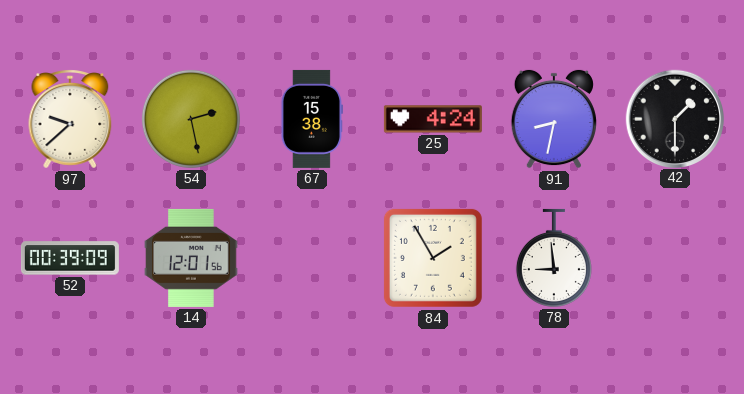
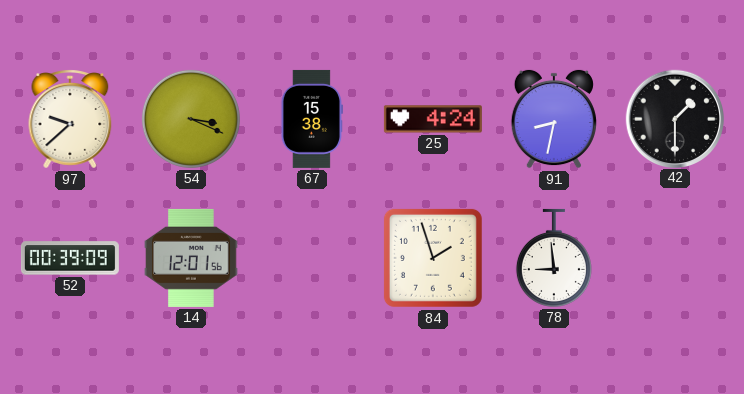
54: 2:28 -> 3:19 (191, 119)
84: 1:55 -> 1:57 (433, 258)
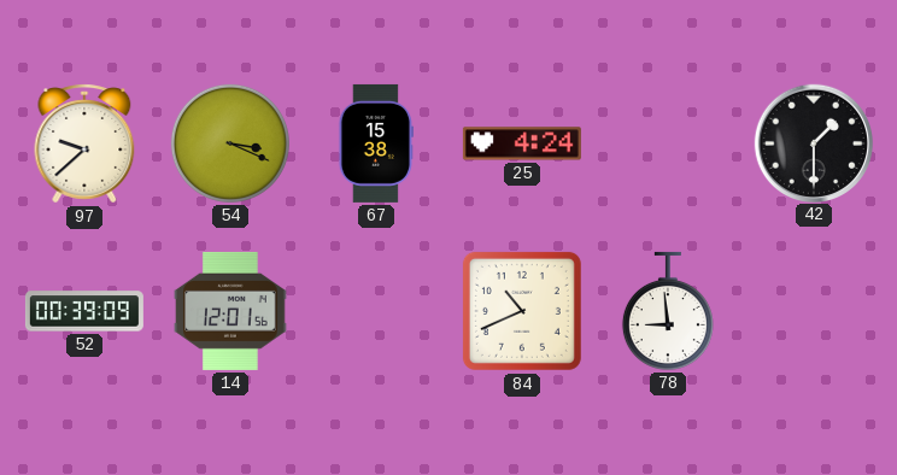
91: 8:32 -> none (554, 119)
84: 1:57 -> 10:41 (522, 311)
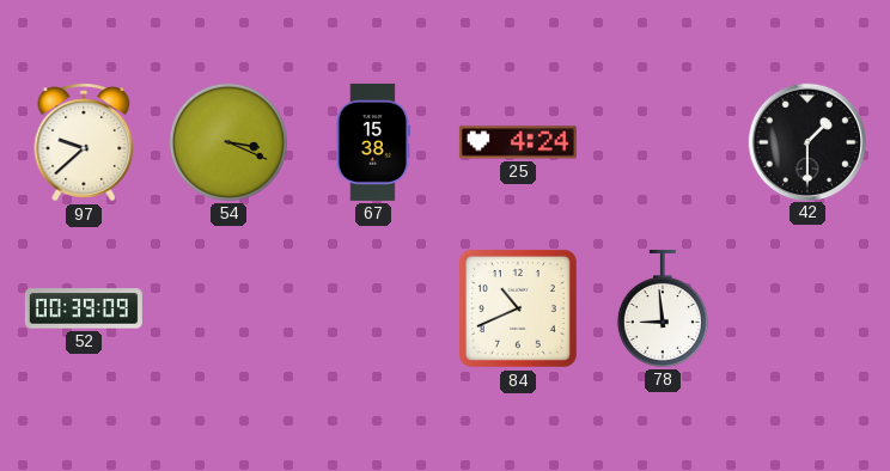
14: 12:01 -> none (230, 311)
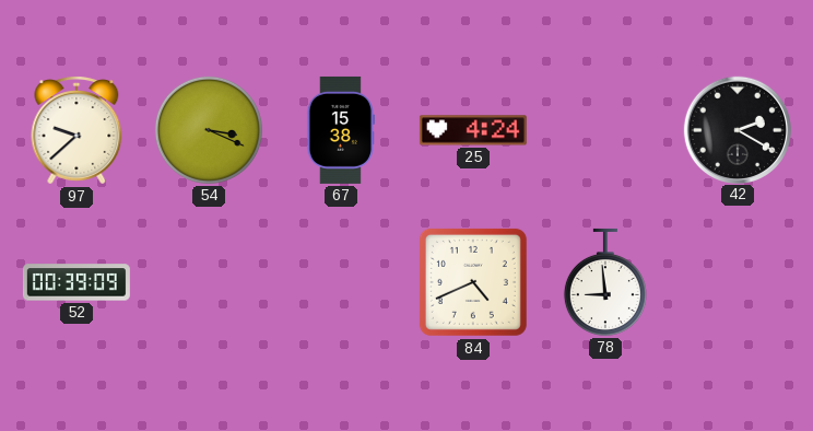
42: 1:30 -> 2:20 (737, 129)
84: 10:41 -> 4:41 (473, 282)
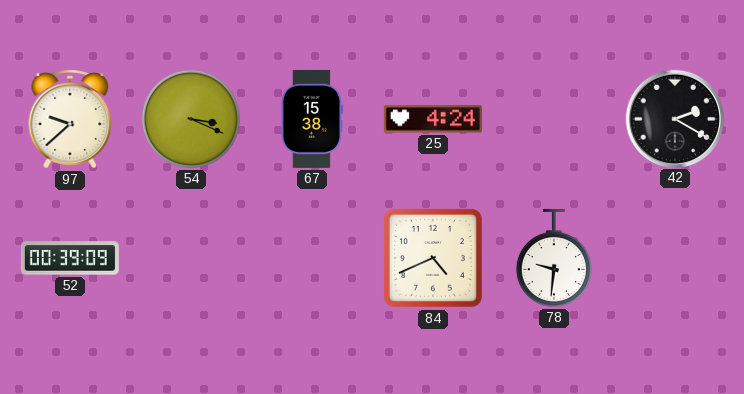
78: 8:59 -> 9:31 (554, 258)
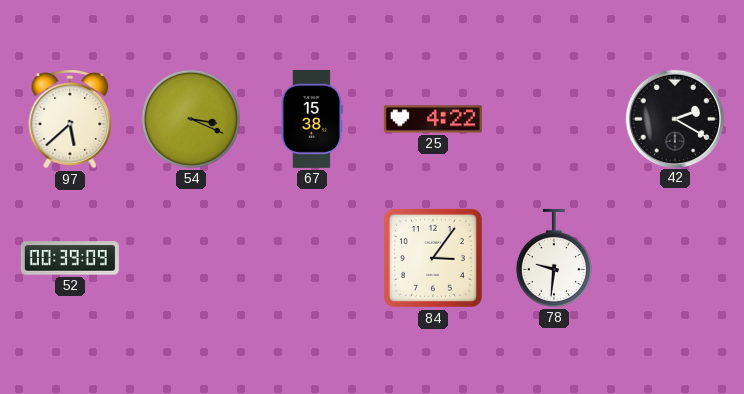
97: 9:38 -> 5:38 (70, 119)
25: 4:24 -> 4:22 (433, 119)
84: 4:41 -> 3:06 (433, 258)
